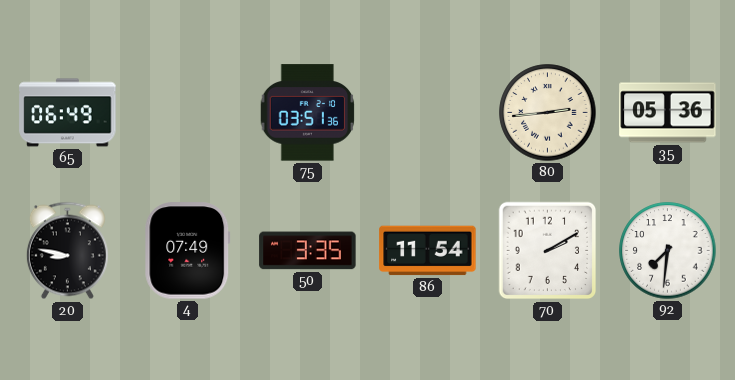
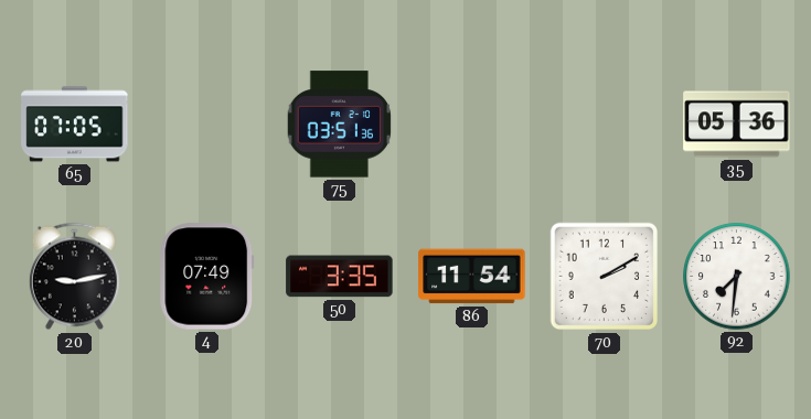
65: 06:49 -> 07:05 (75, 125)
80: 2:44 -> none (548, 113)
20: 8:47 -> 9:13 (74, 277)
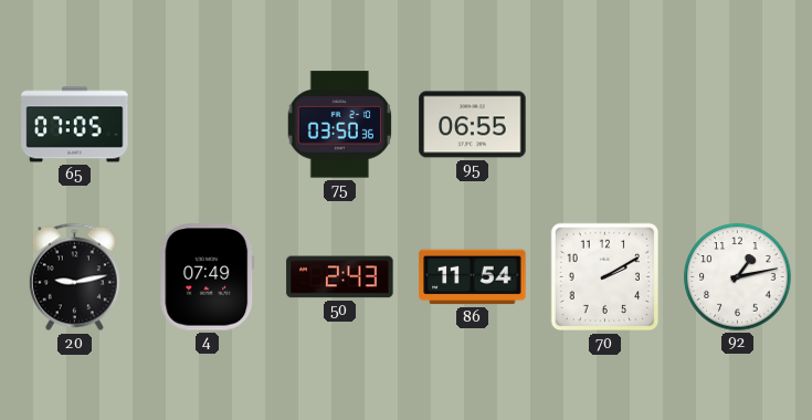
75: 03:51 -> 03:50 (340, 125)
95: none -> 06:55 (473, 125)
35: 05:36 -> none (737, 125)
50: 3:35 -> 2:43 (340, 277)
92: 7:31 -> 1:13 (738, 277)
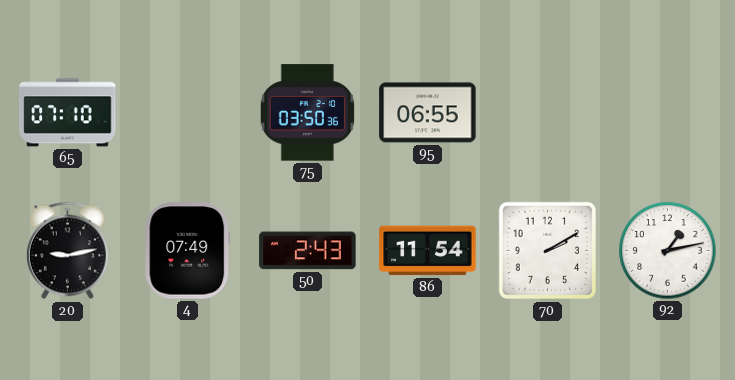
65: 07:05 -> 07:10 (68, 113)
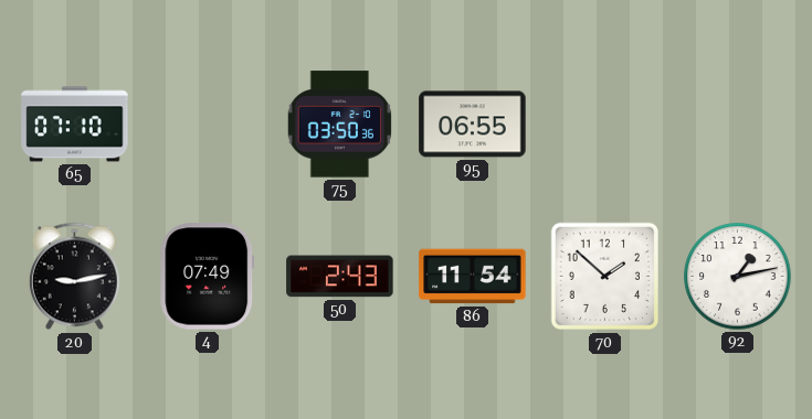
70: 2:10 -> 1:52 (605, 277)
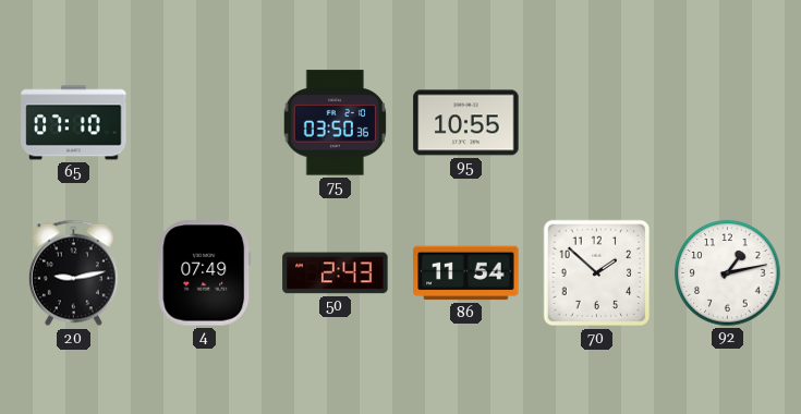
95: 06:55 -> 10:55 (466, 123)
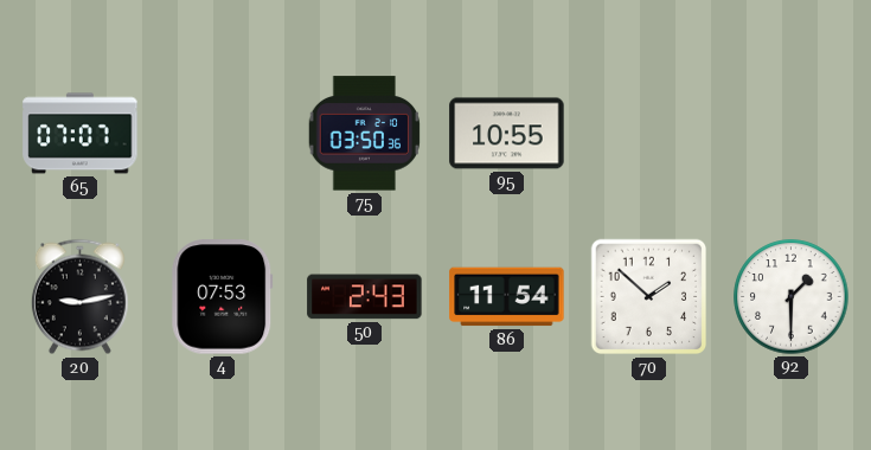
65: 07:10 -> 07:07 (81, 134)
4: 07:49 -> 07:53 (223, 297)
92: 1:13 -> 1:30 (792, 297)
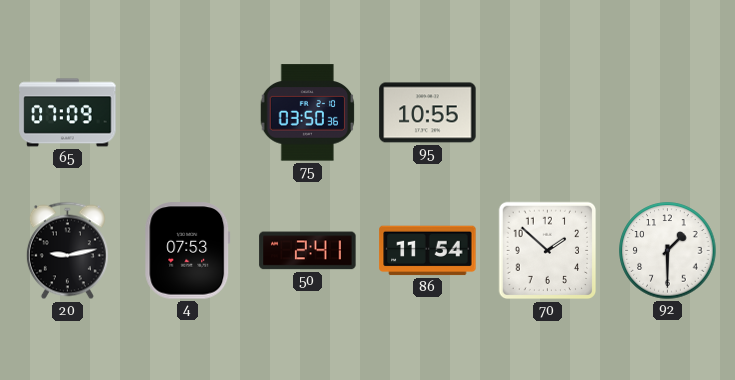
65: 07:07 -> 07:09 (68, 113)
50: 2:43 -> 2:41 (308, 251)
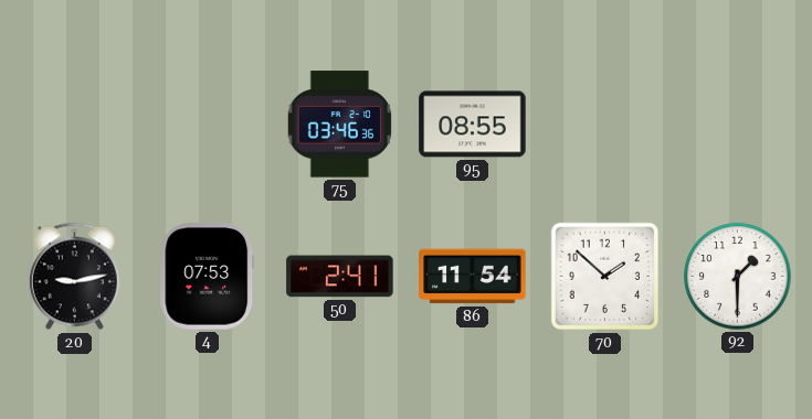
65: 07:09 -> none (68, 113)
75: 03:50 -> 03:46 (340, 125)
95: 10:55 -> 08:55 (473, 125)
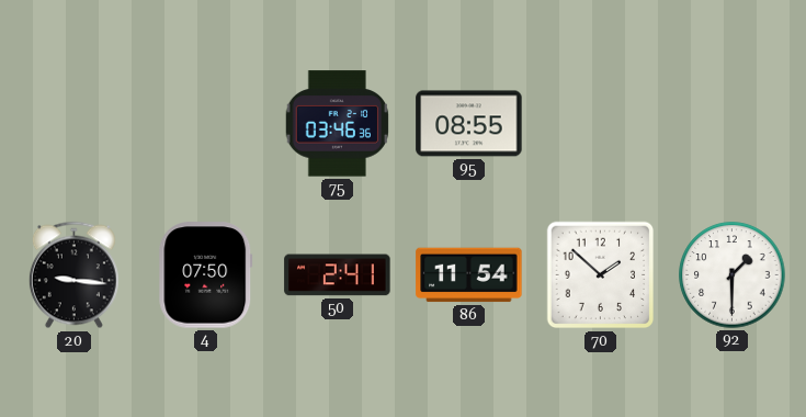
20: 9:13 -> 9:16 (73, 275)
4: 07:53 -> 07:50 (206, 275)
